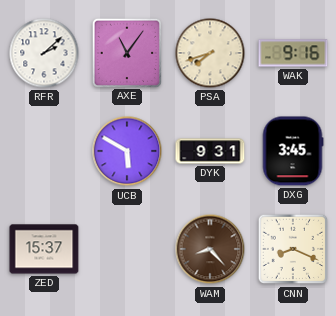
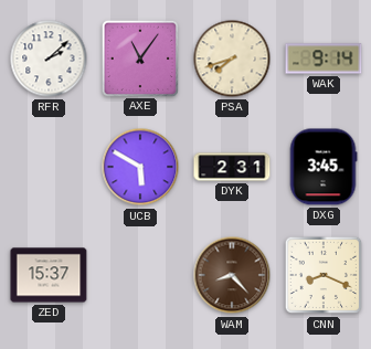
WAK: 9:16 -> 9:14 (324, 59)
DYK: 9:31 -> 2:31 (232, 167)
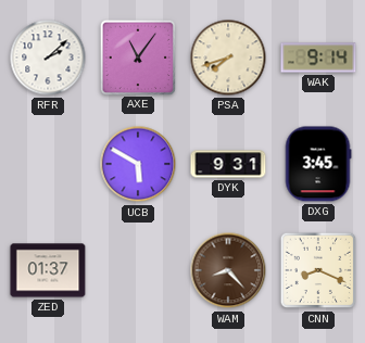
DYK: 2:31 -> 9:31 (228, 164)
ZED: 15:37 -> 01:37 (48, 270)
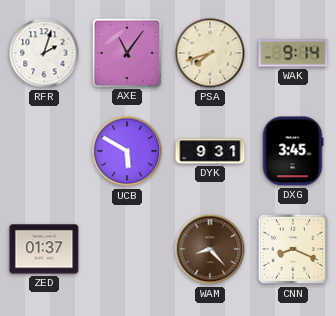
RFR: 2:08 -> 2:03 (44, 53)
